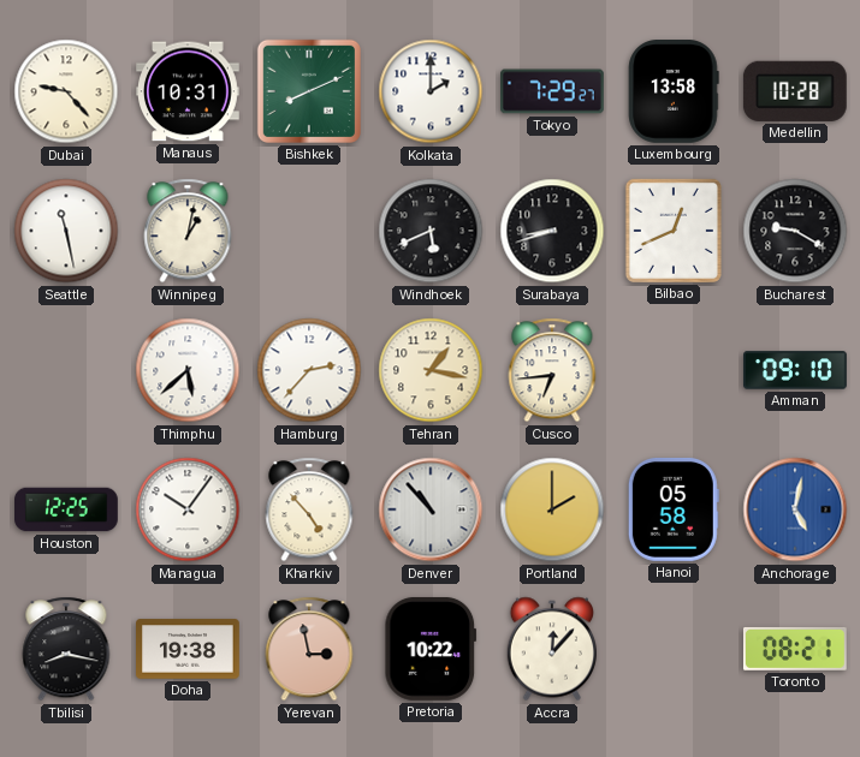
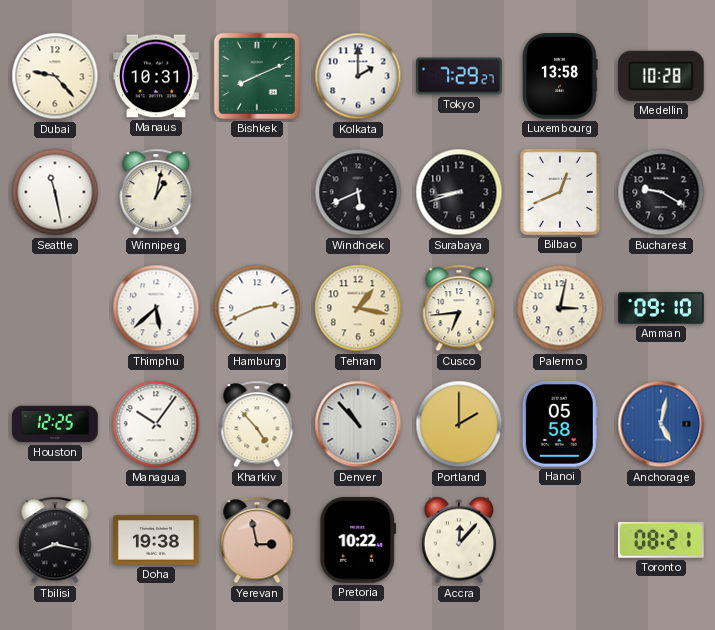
Hamburg: 2:37 -> 2:41 (257, 308)
Palermo: none -> 3:02 (560, 308)
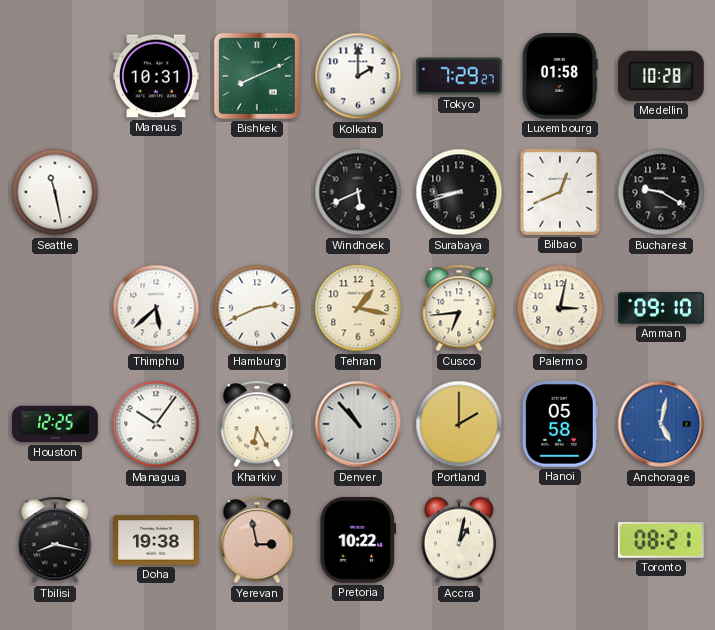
Dubai: 9:23 -> none (55, 76)
Luxembourg: 13:58 -> 01:58 (560, 77)
Winnipeg: 1:02 -> none (156, 192)
Kharkiv: 4:53 -> 6:25 (257, 424)
Accra: 12:07 -> 1:02 (458, 540)
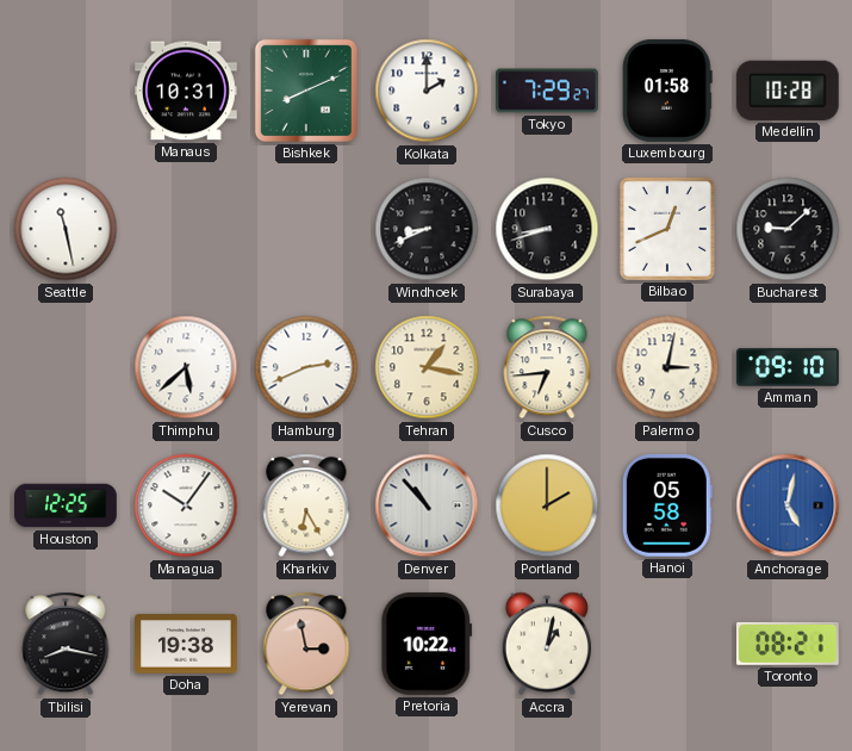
Windhoek: 5:41 -> 8:41 (427, 229)
Bucharest: 9:20 -> 9:08 (788, 229)
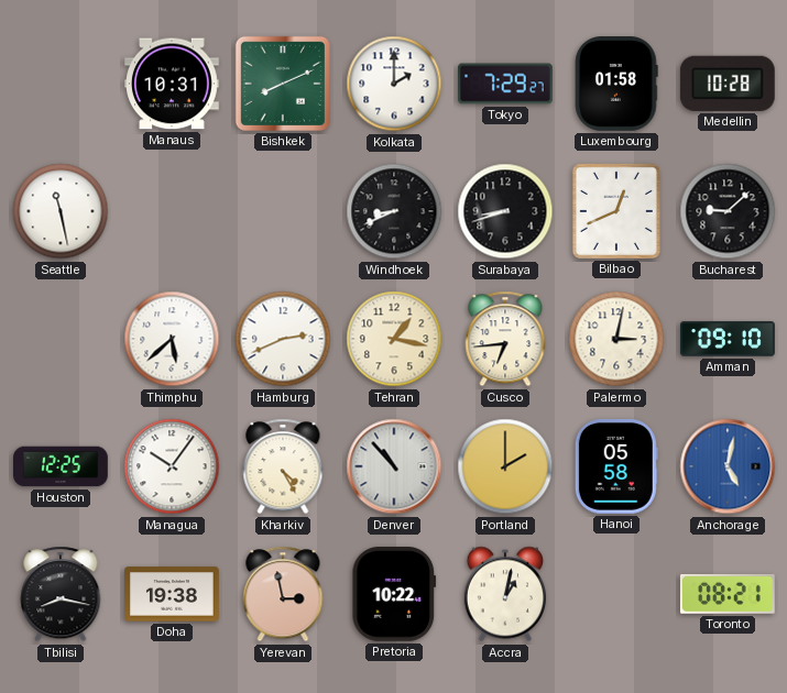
Kharkiv: 6:25 -> 4:25 (283, 466)
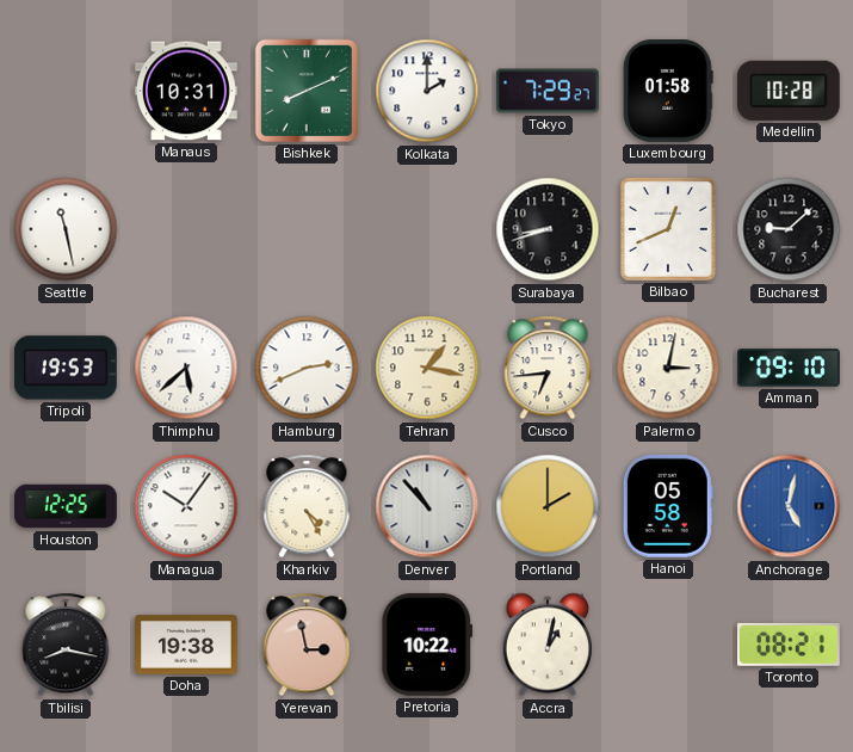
Windhoek: 8:41 -> none (394, 211)
Tripoli: none -> 19:53 (66, 368)
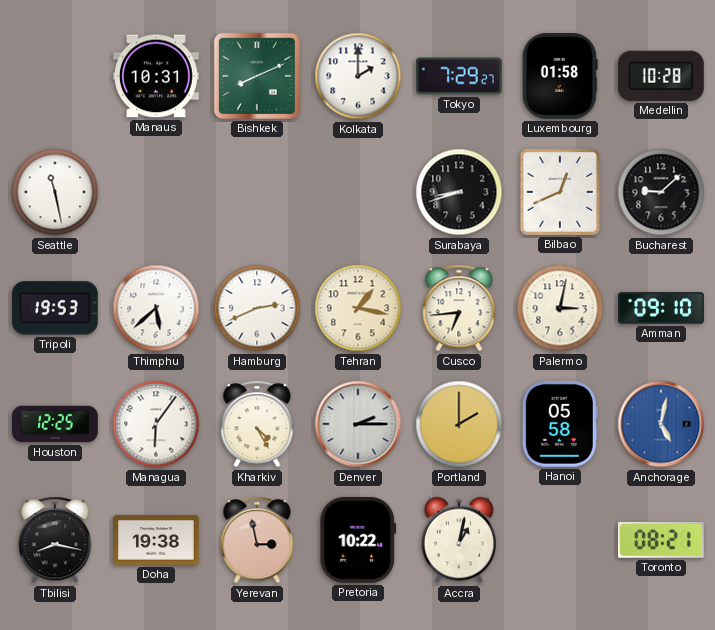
Managua: 10:06 -> 6:06 (156, 424)
Denver: 10:53 -> 2:15 (358, 424)
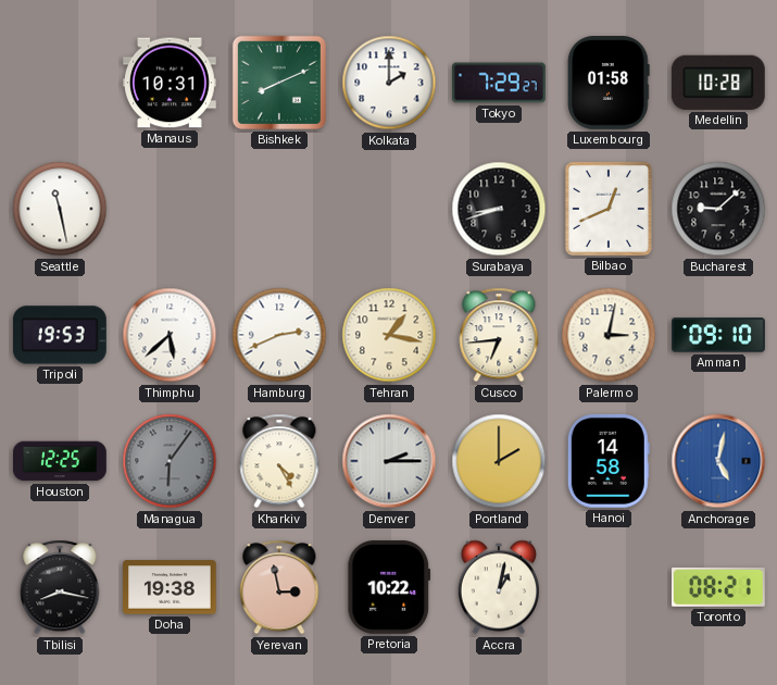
Managua dial: white -> grey (170, 461)
Hanoi: 05:58 -> 14:58 (609, 461)
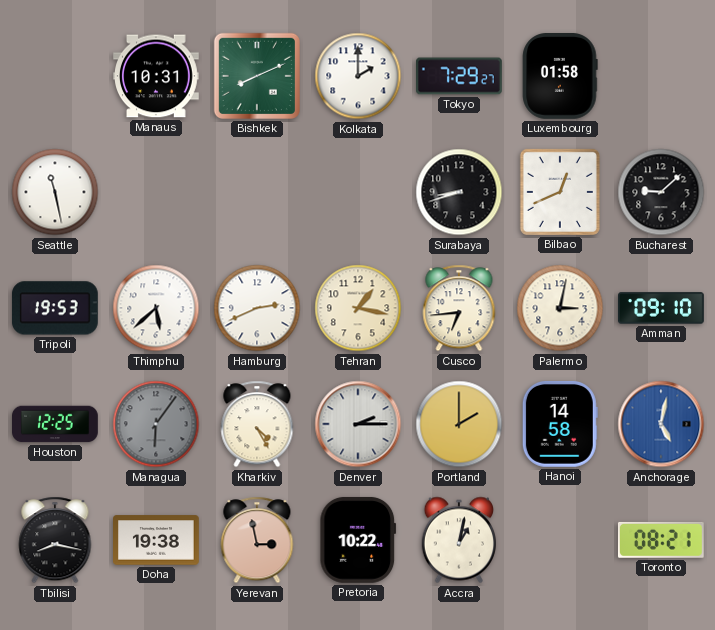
Medellin: 10:28 -> none (718, 83)
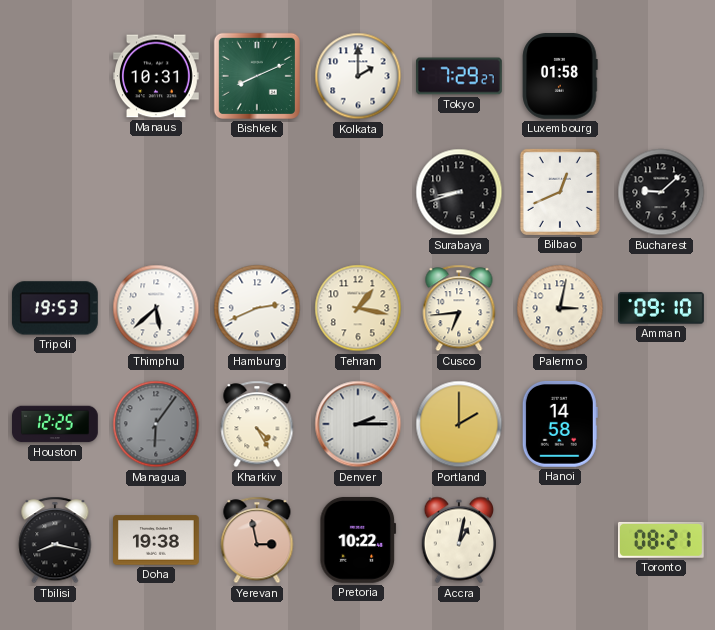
Seattle: 11:28 -> none (55, 192)
Anchorage: 5:02 -> none (661, 424)
